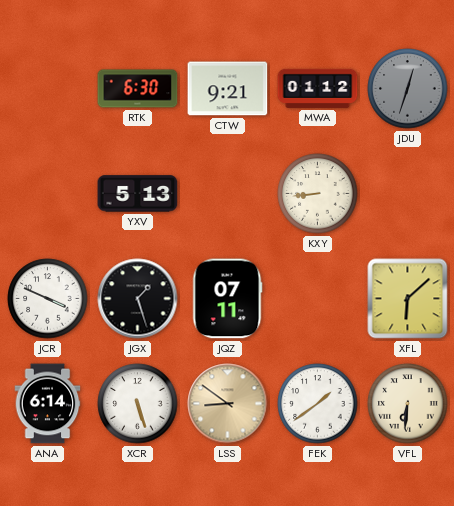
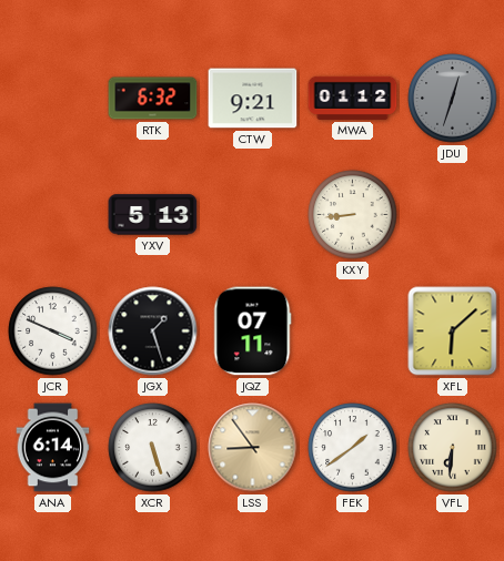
RTK: 6:30 -> 6:32 (153, 99)
LSS: 8:51 -> 8:54 (253, 448)
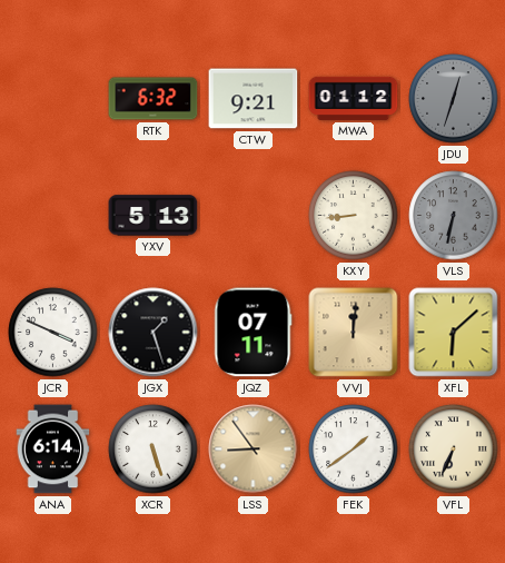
VLS: none -> 6:32 (454, 216)
VVJ: none -> 12:01 (354, 333)
VFL: 6:31 -> 6:34 (454, 450)
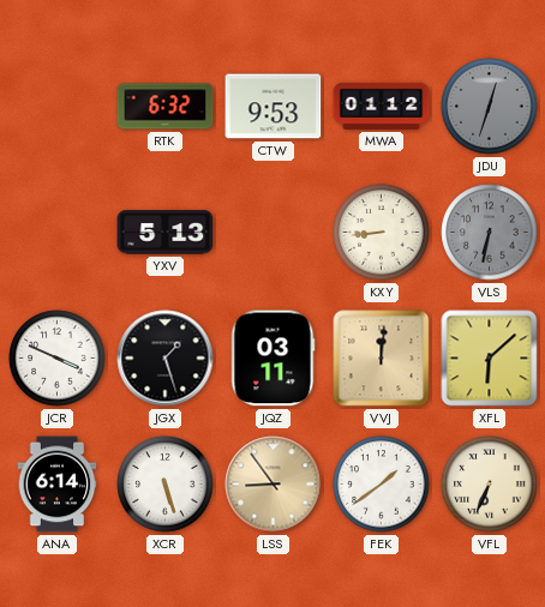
CTW: 9:21 -> 9:53 (274, 107)
JQZ: 07:11 -> 03:11 (274, 359)
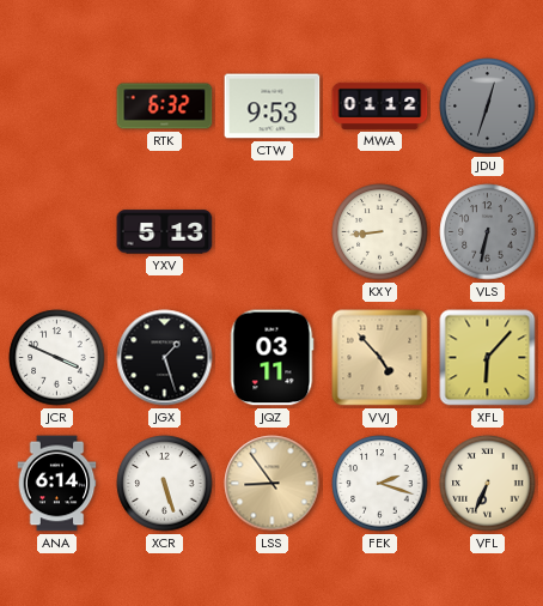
VVJ: 12:01 -> 4:53 (380, 358)
XFL: 6:08 -> 6:07 (488, 358)
FEK: 1:39 -> 2:18 (380, 484)
